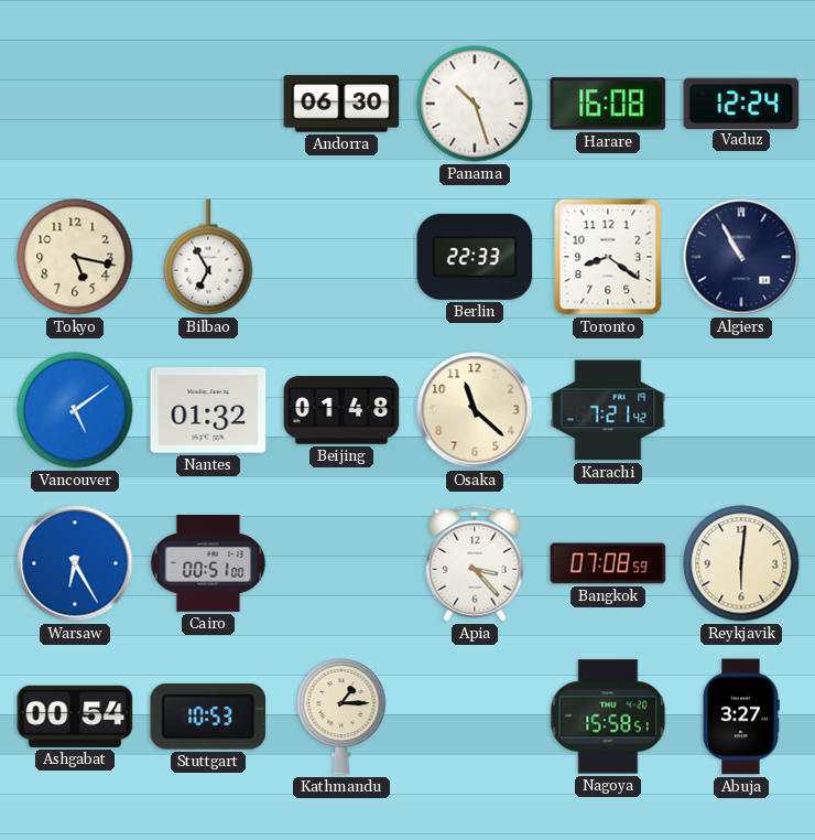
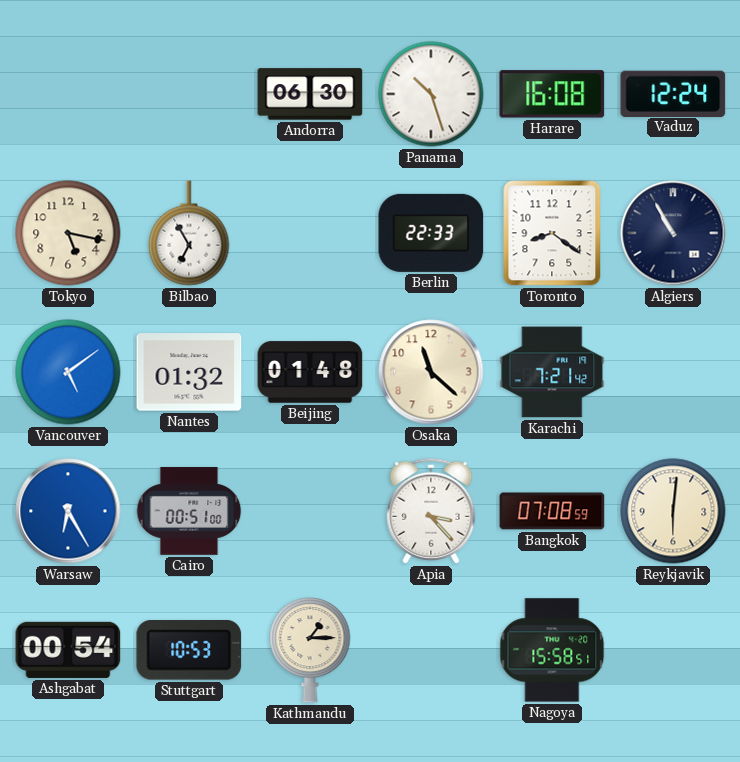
Abuja: 3:27 -> none (741, 717)
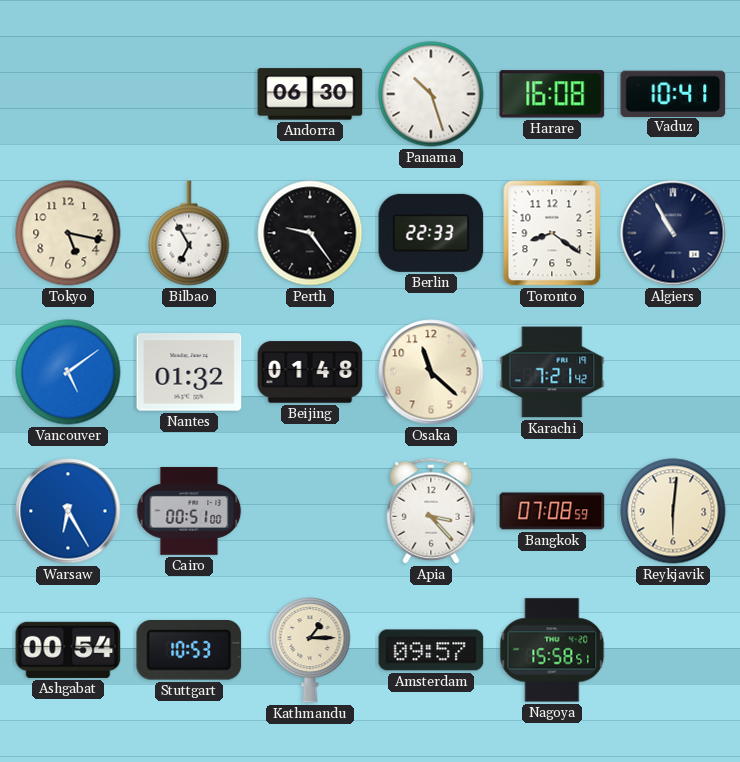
Vaduz: 12:24 -> 10:41 (673, 93)
Perth: none -> 9:24 (310, 233)
Amsterdam: none -> 09:57 (431, 650)
